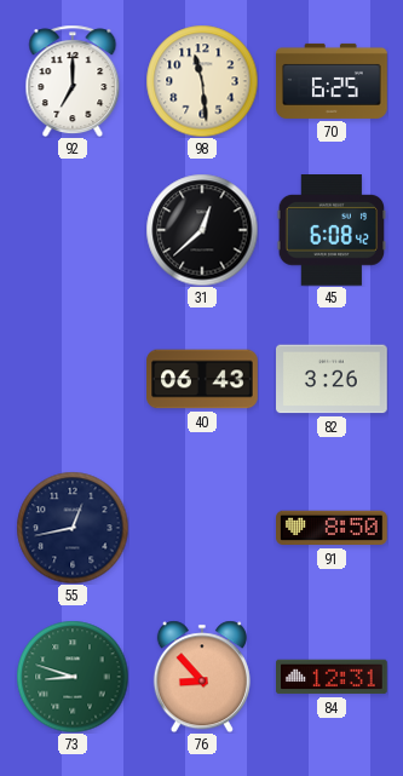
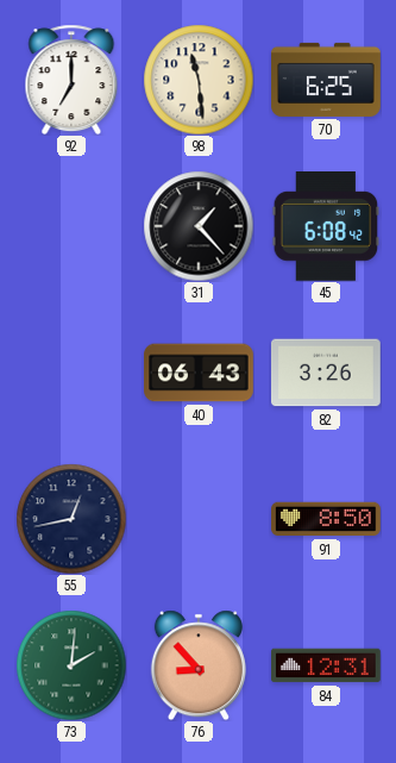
31: 12:38 -> 1:23 (199, 226)
73: 8:48 -> 2:01 (71, 665)
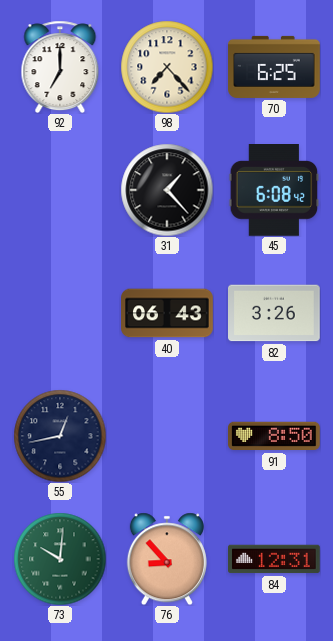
98: 11:29 -> 7:23 (167, 67)
73: 2:01 -> 10:01 (60, 559)
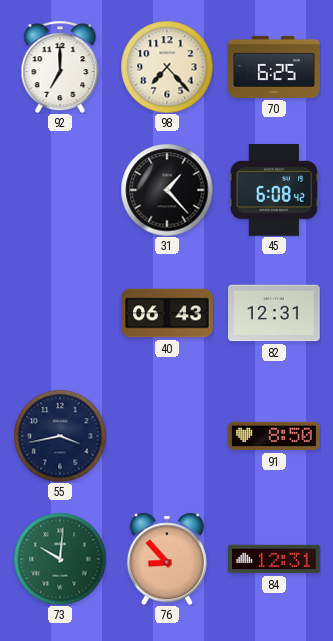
82: 3:26 -> 12:31 (275, 313)
55: 12:43 -> 3:43 (60, 436)
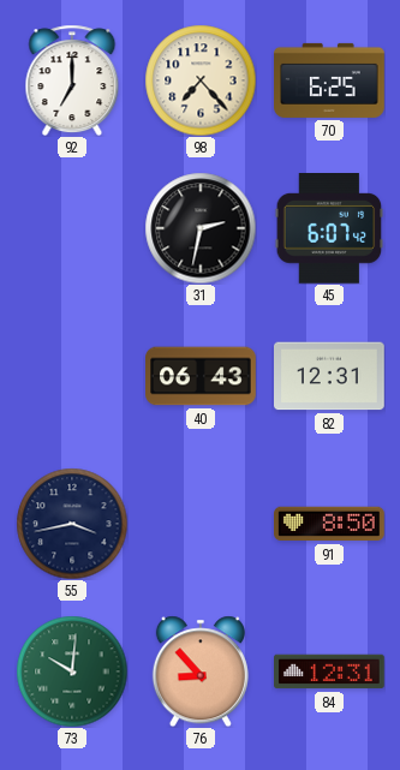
31: 1:23 -> 2:32 (201, 228)
45: 6:08 -> 6:07 (329, 229)
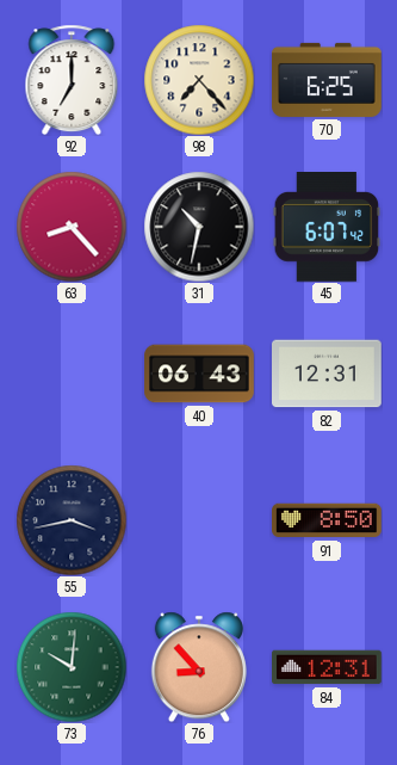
63: none -> 8:23 (72, 227)
31: 2:32 -> 10:32 (199, 227)
